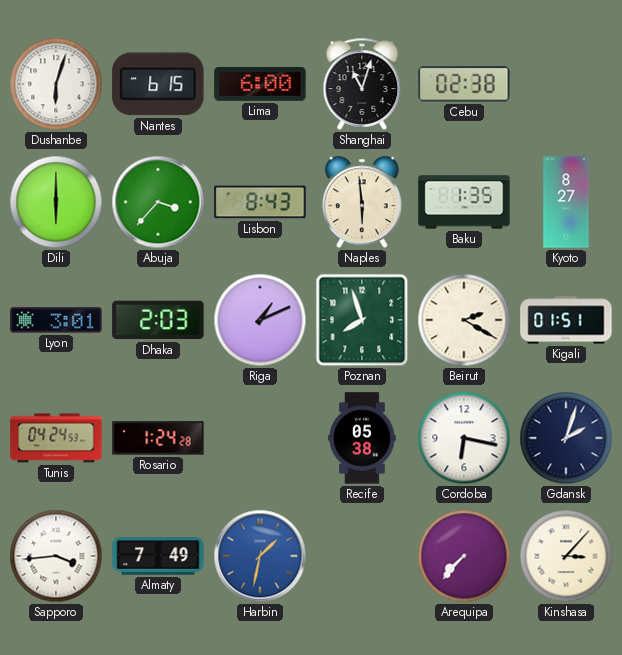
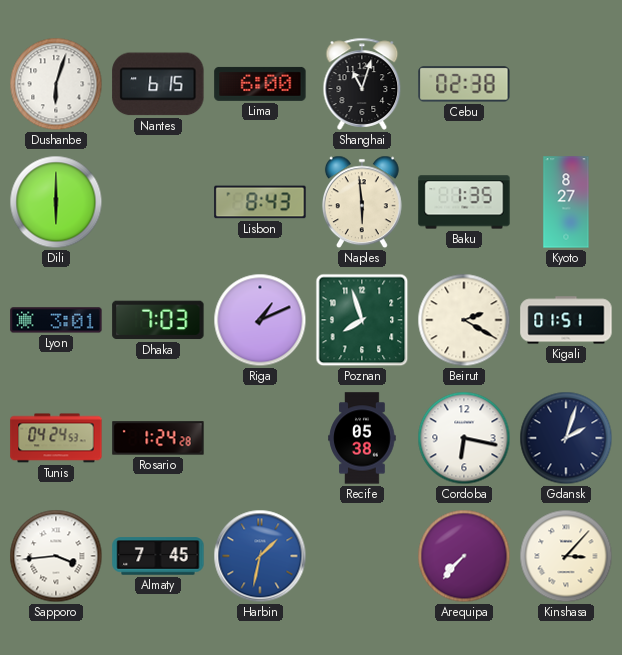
Abuja: 3:37 -> none (158, 202)
Dhaka: 2:03 -> 7:03 (158, 320)
Almaty: 7:49 -> 7:45 (158, 556)
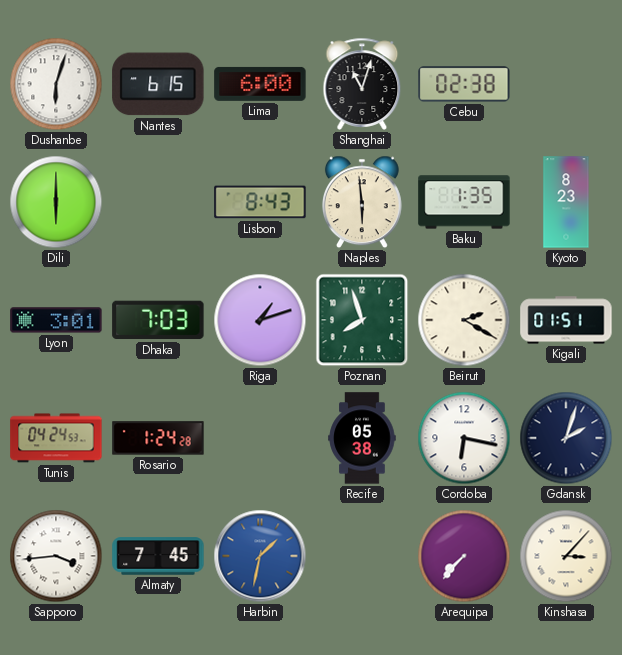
Kyoto: 8:27 -> 8:23 (566, 202)
Riga: 1:11 -> 1:12 (260, 320)
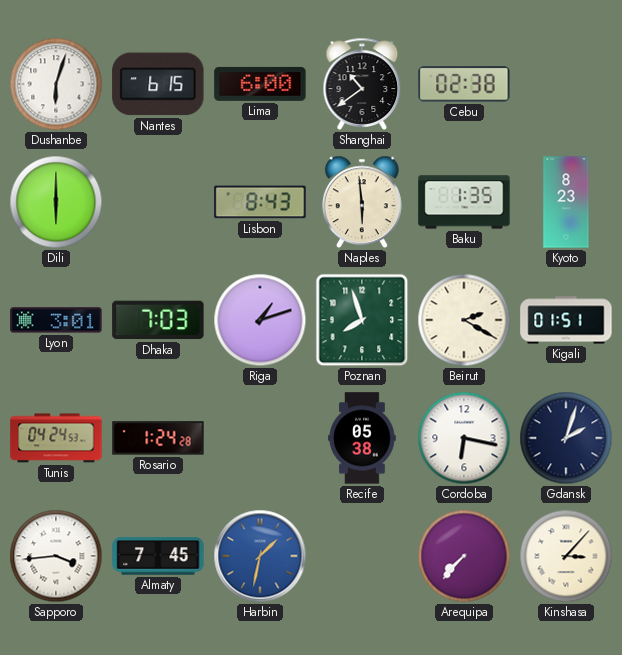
Shanghai: 11:03 -> 10:39 (362, 84)
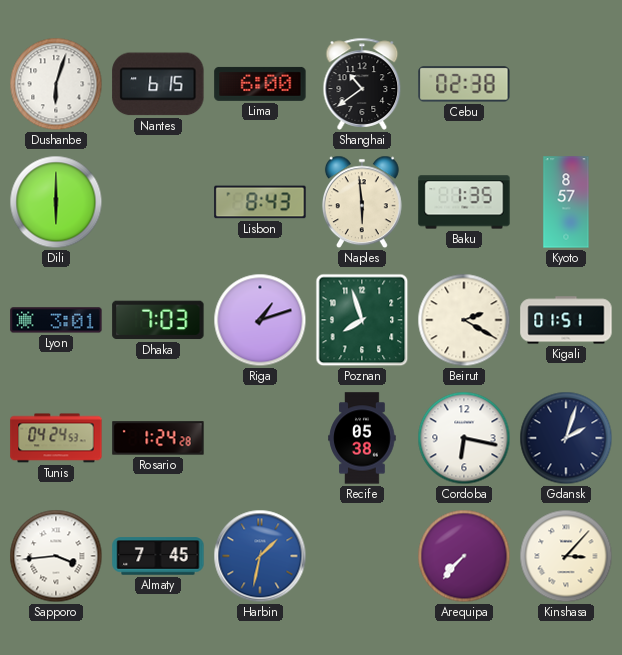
Kyoto: 8:23 -> 8:57 (566, 202)
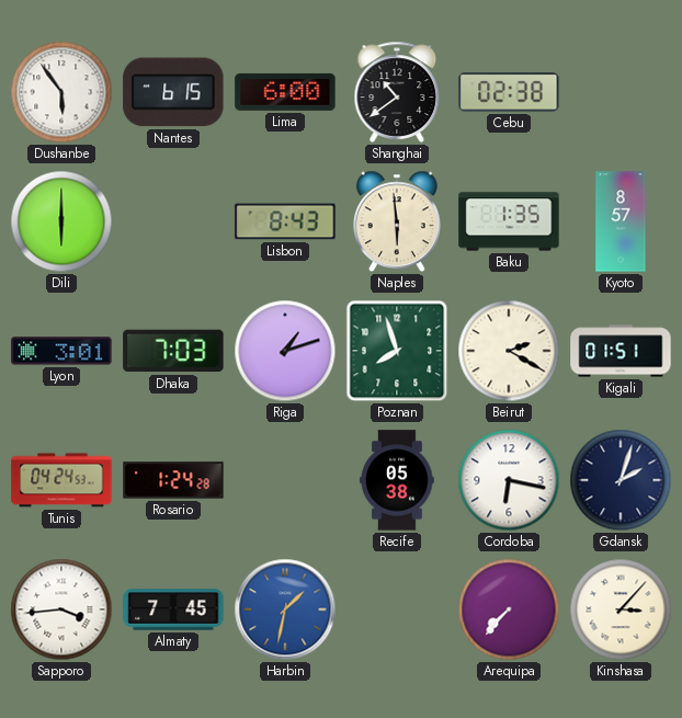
Dushanbe: 6:03 -> 5:54 (61, 92)
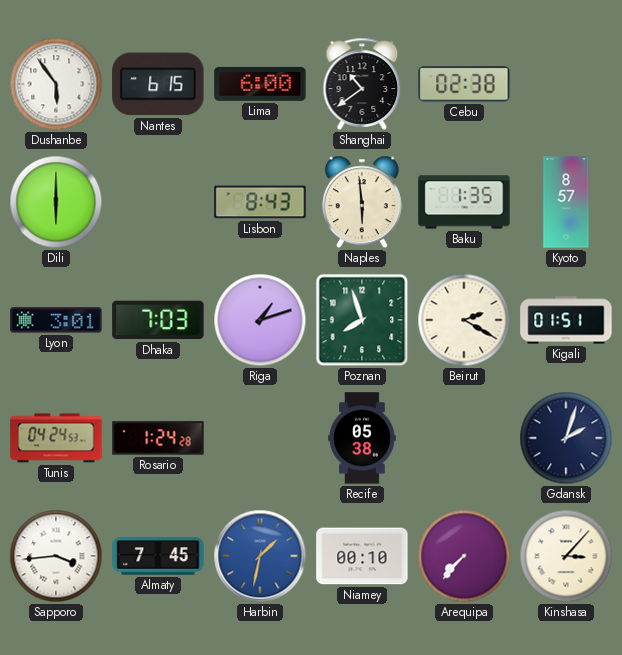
Cordoba: 6:17 -> none (509, 480)
Niamey: none -> 00:10 (362, 556)
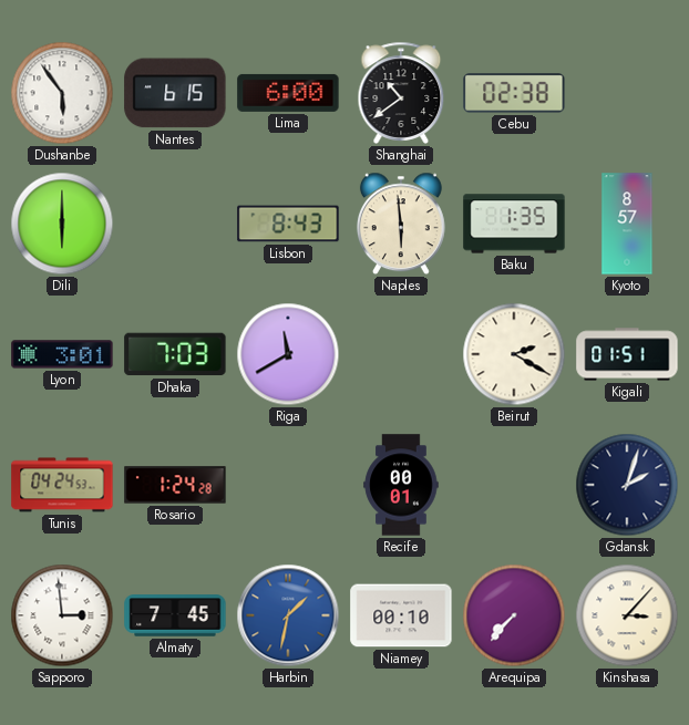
Riga: 1:12 -> 11:40 (288, 354)
Poznan: 7:57 -> none (362, 320)
Recife: 05:38 -> 00:01 (401, 485)
Sapporo: 3:44 -> 2:59 (62, 615)
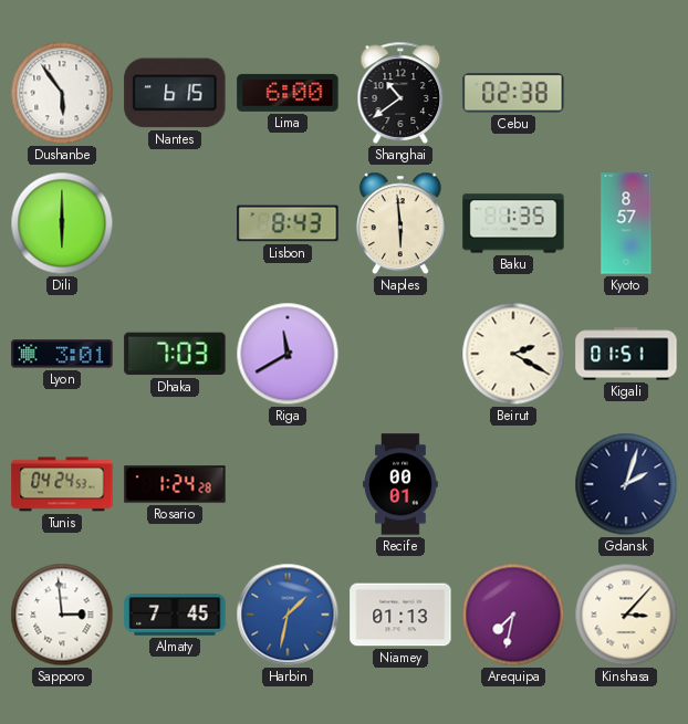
Niamey: 00:10 -> 01:13 (400, 615)
Arequipa: 7:37 -> 7:32 (513, 615)
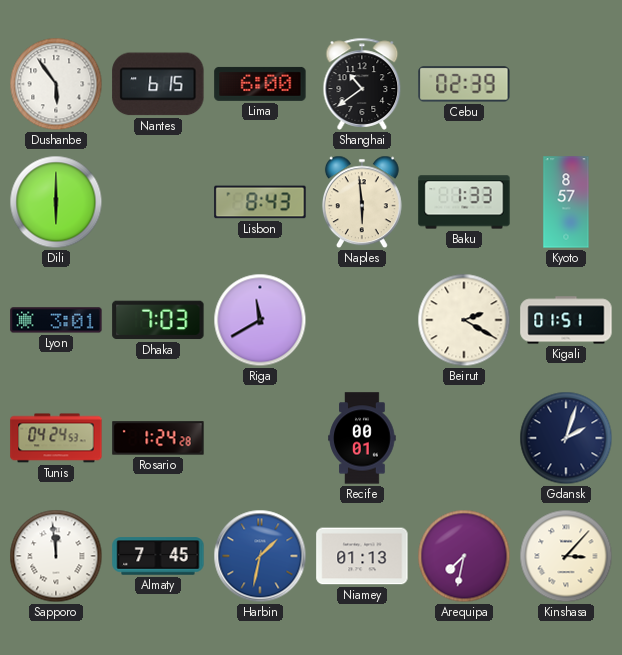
Cebu: 02:38 -> 02:39 (464, 84)
Baku: 1:35 -> 1:33 (464, 202)
Sapporo: 2:59 -> 11:59 (56, 556)
